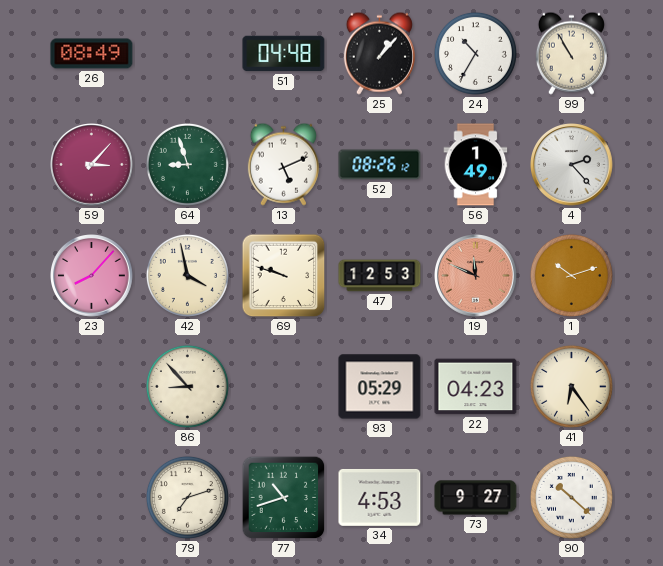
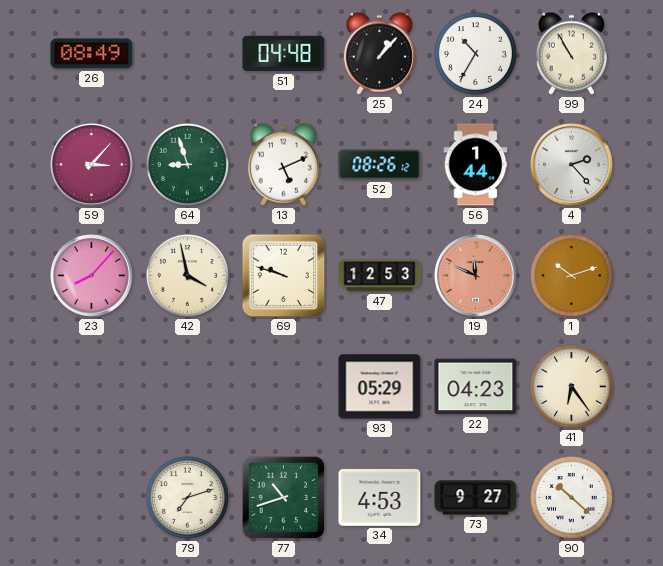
56: 1:49 -> 1:44 (476, 165)
86: 8:53 -> none (187, 386)
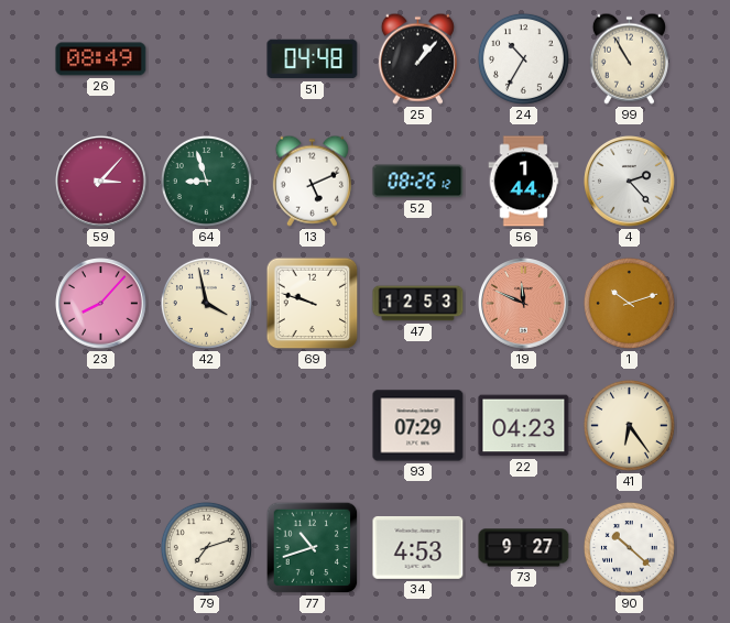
93: 05:29 -> 07:29 (418, 426)
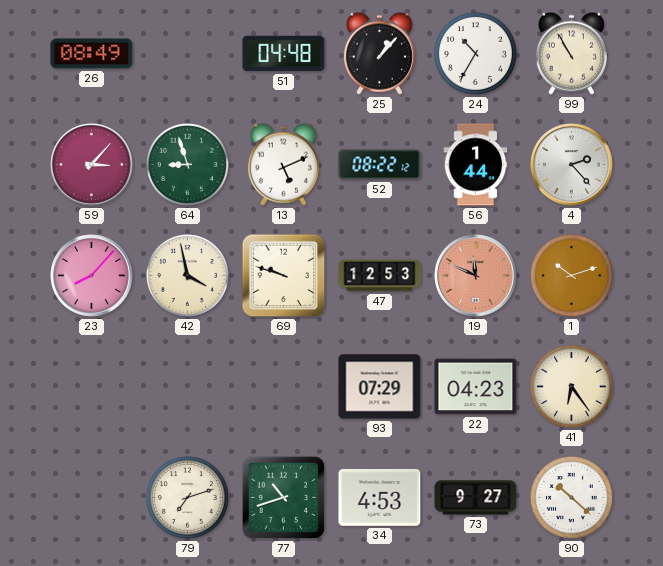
52: 08:26 -> 08:22 (380, 165)
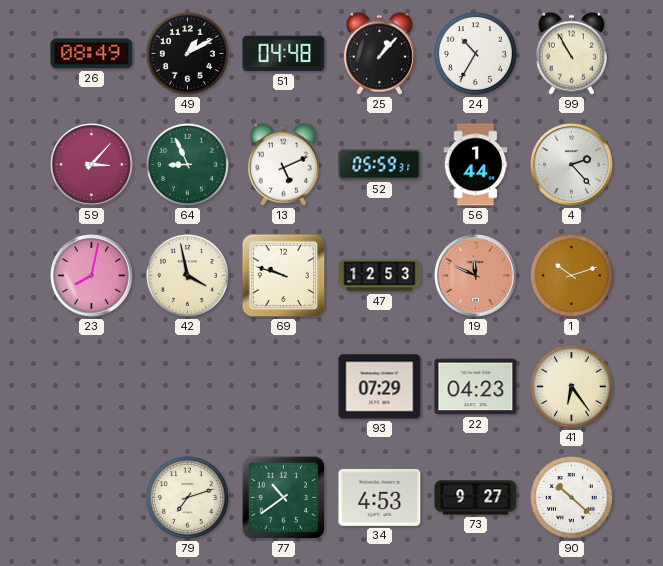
49: none -> 1:10 (187, 53)
64: 8:57 -> 8:56 (187, 164)
52: 08:22 -> 05:59 (380, 165)
23: 8:07 -> 8:02 (92, 276)
77: 10:42 -> 10:39 (284, 498)
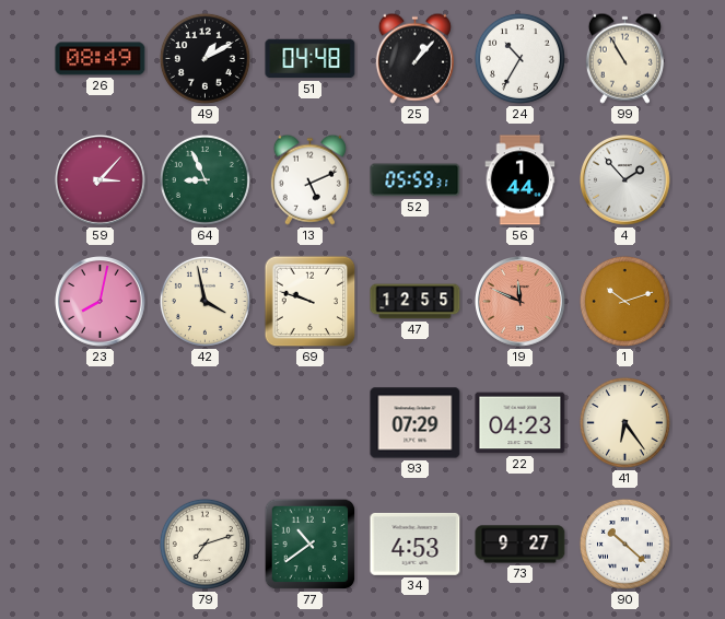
4: 2:23 -> 1:53 (625, 180)
47: 12:53 -> 12:55 (416, 302)
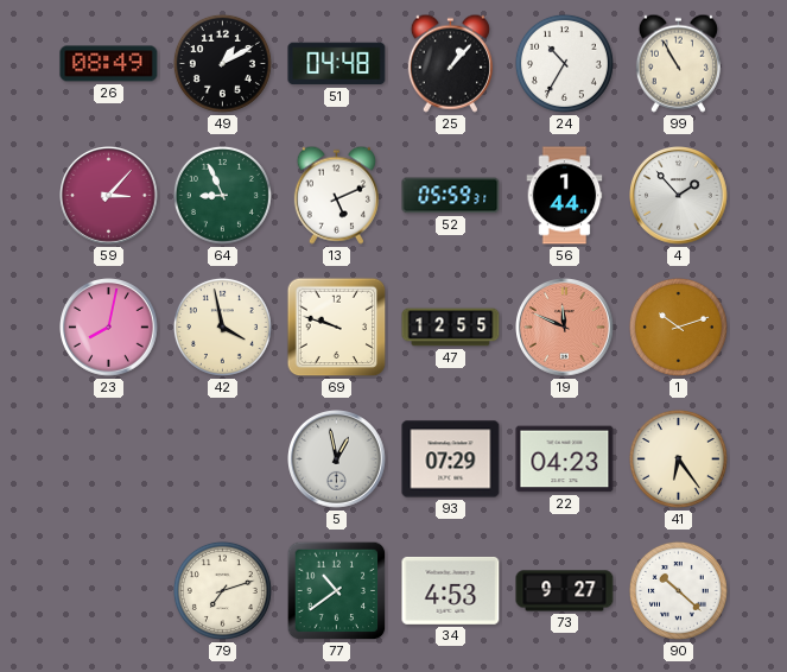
5: none -> 12:58 (337, 459)
